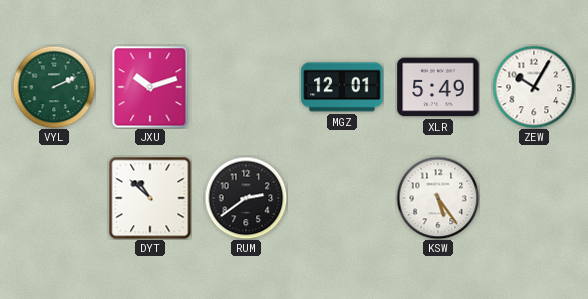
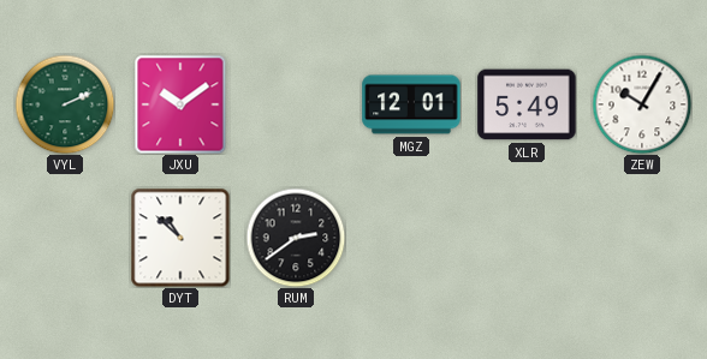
JXU: 10:12 -> 10:09 (180, 104)
KSW: 5:24 -> none (438, 198)
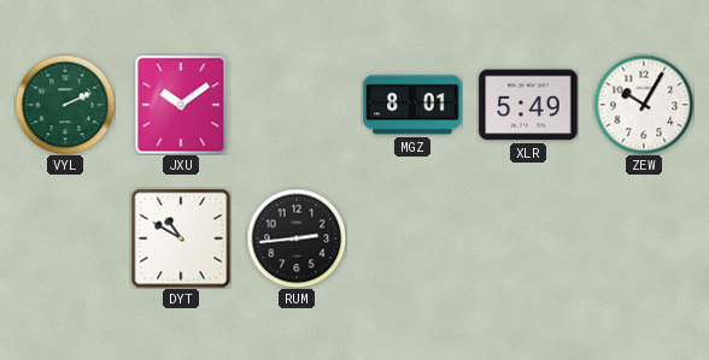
MGZ: 12:01 -> 8:01 (412, 105)
DYT: 10:52 -> 10:50 (181, 238)
RUM: 2:39 -> 2:44 (297, 238)
